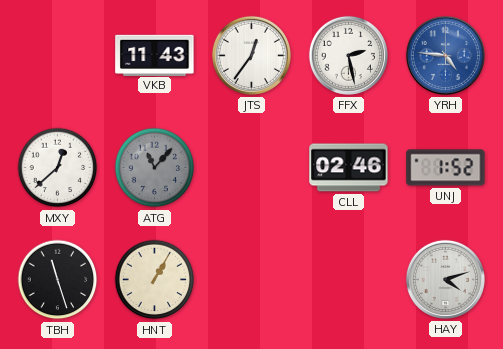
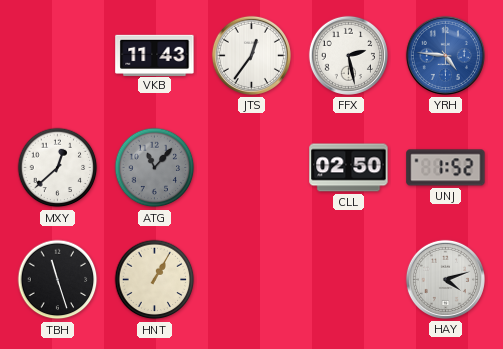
CLL: 02:46 -> 02:50 (349, 168)
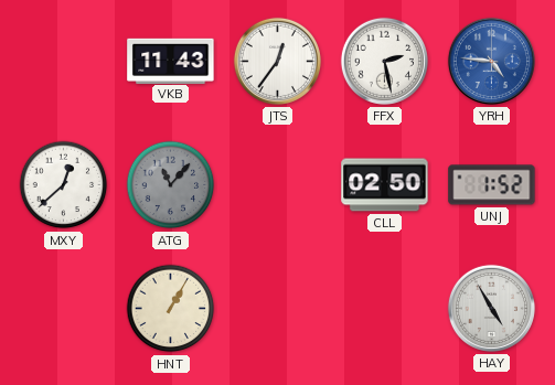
TBH: 11:27 -> none (58, 280)
HAY: 4:12 -> 4:55 (491, 308)
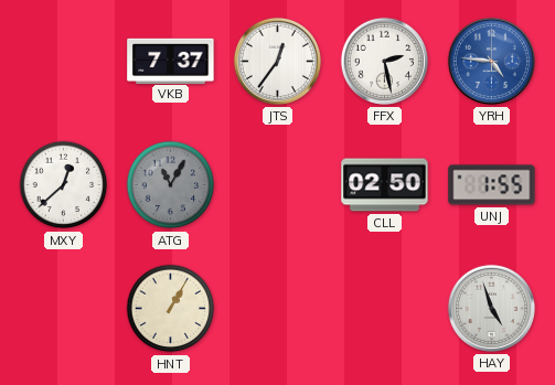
VKB: 11:43 -> 7:37 (171, 61)
ATG: 11:07 -> 11:05 (171, 185)
UNJ: 1:52 -> 1:55 (492, 185)
HAY: 4:55 -> 4:57 (491, 308)
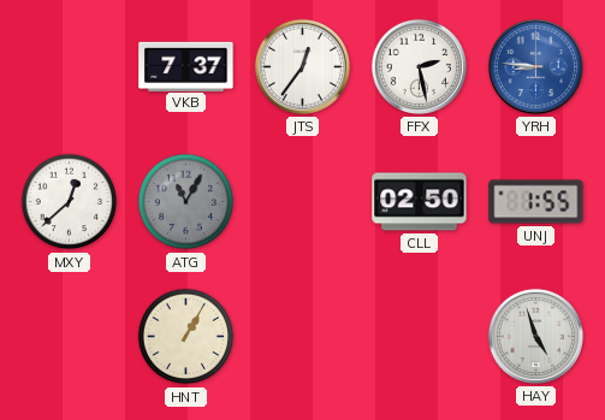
YRH: 4:46 -> 8:46 (535, 66)
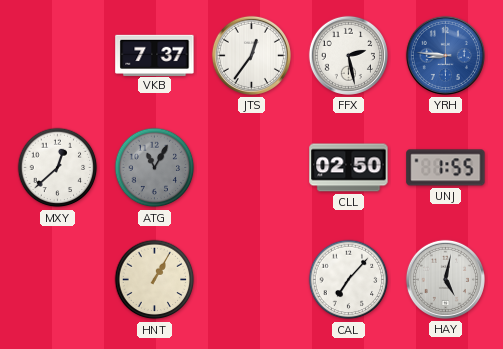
CAL: none -> 7:07 (349, 280)
HAY: 4:57 -> 5:02 (445, 279)
